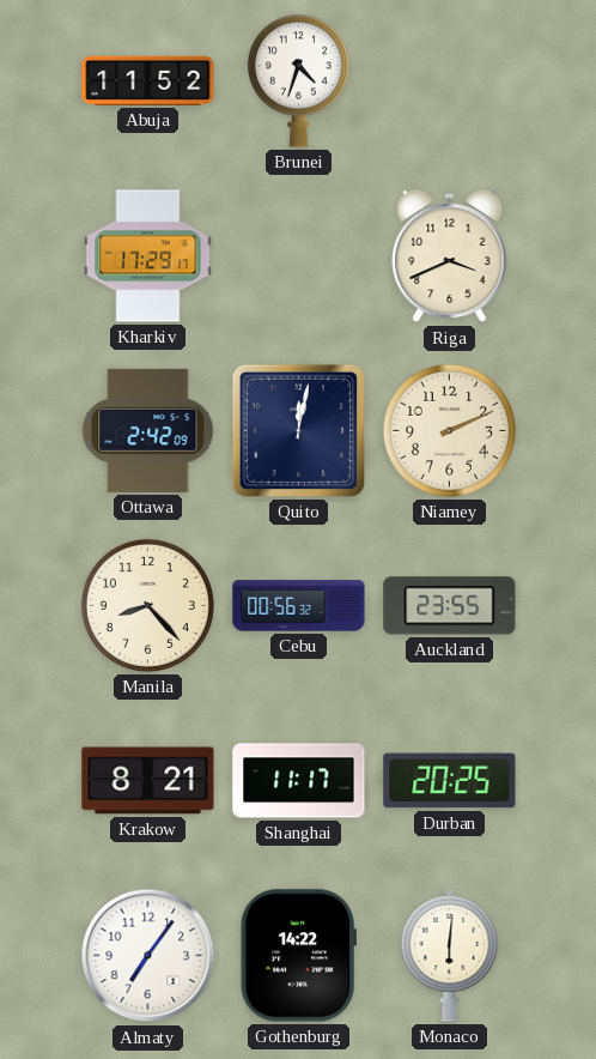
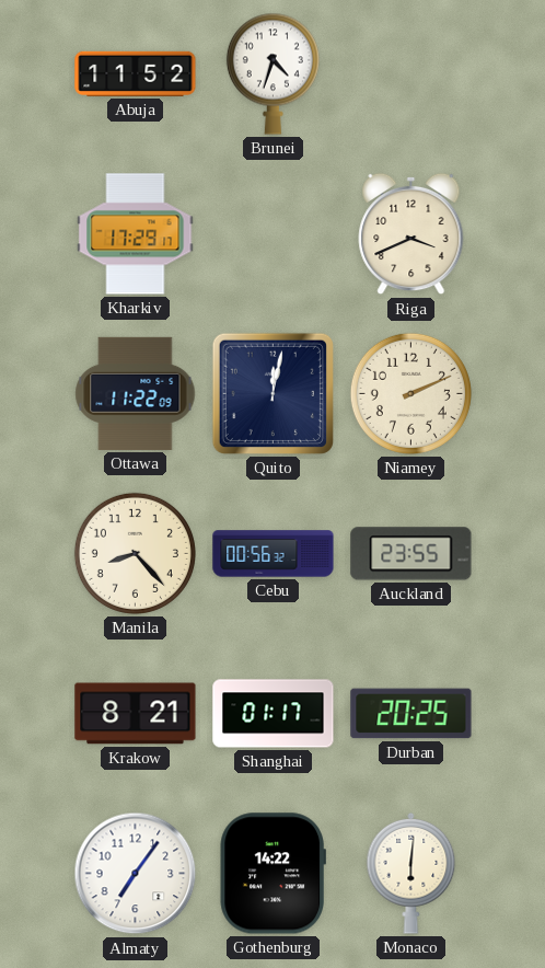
Ottawa: 2:42 -> 11:22 (136, 393)
Shanghai: 11:17 -> 01:17 (274, 714)
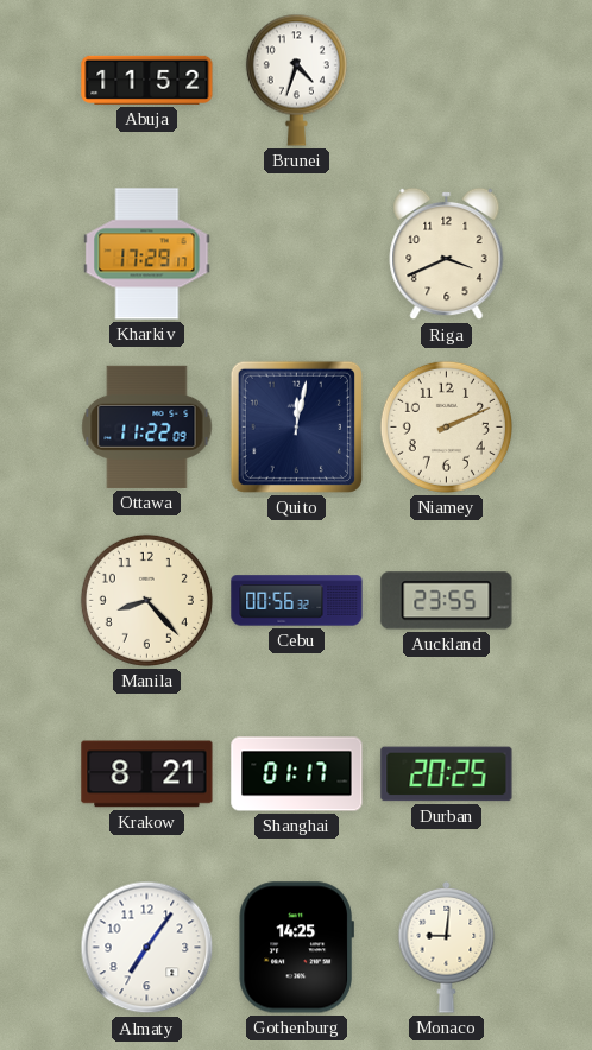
Gothenburg: 14:22 -> 14:25 (296, 948)
Monaco: 6:01 -> 9:01 (447, 947)
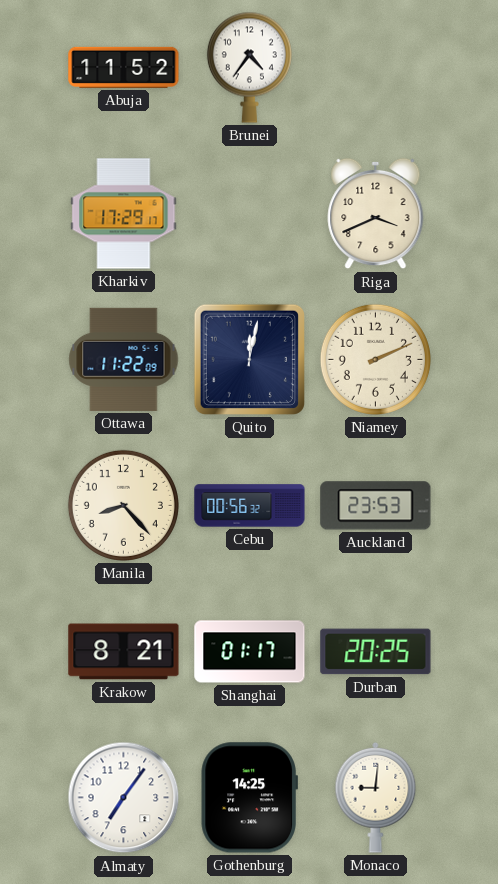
Brunei: 4:33 -> 4:36 (249, 67)
Auckland: 23:55 -> 23:53 (376, 506)
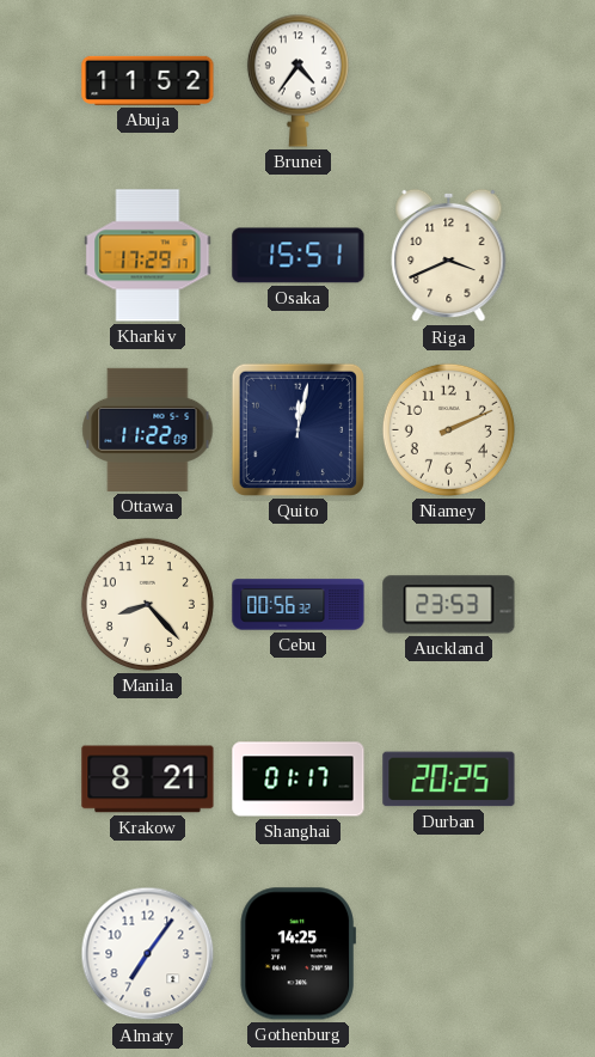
Osaka: none -> 15:51 (299, 256)
Monaco: 9:01 -> none (376, 797)
